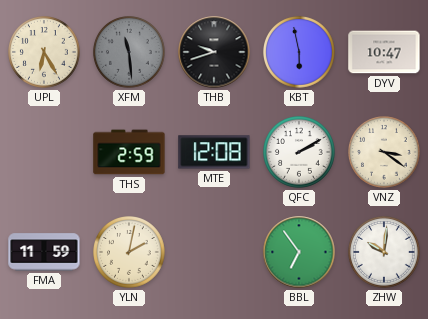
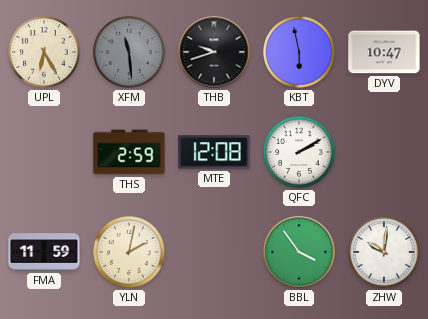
VNZ: 3:21 -> none (385, 153)
BBL: 6:54 -> 3:54 (299, 252)
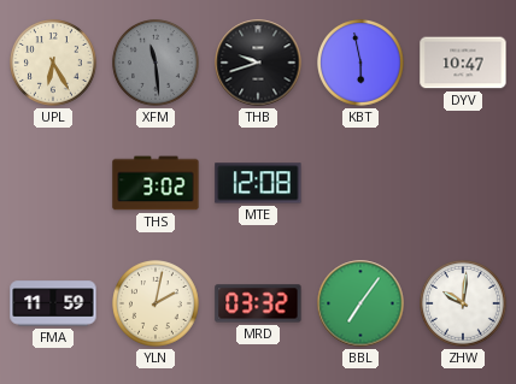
THS: 2:59 -> 3:02 (156, 183)
QFC: 2:10 -> none (300, 153)
MRD: none -> 03:32 (258, 303)
BBL: 3:54 -> 7:06 (360, 303)
